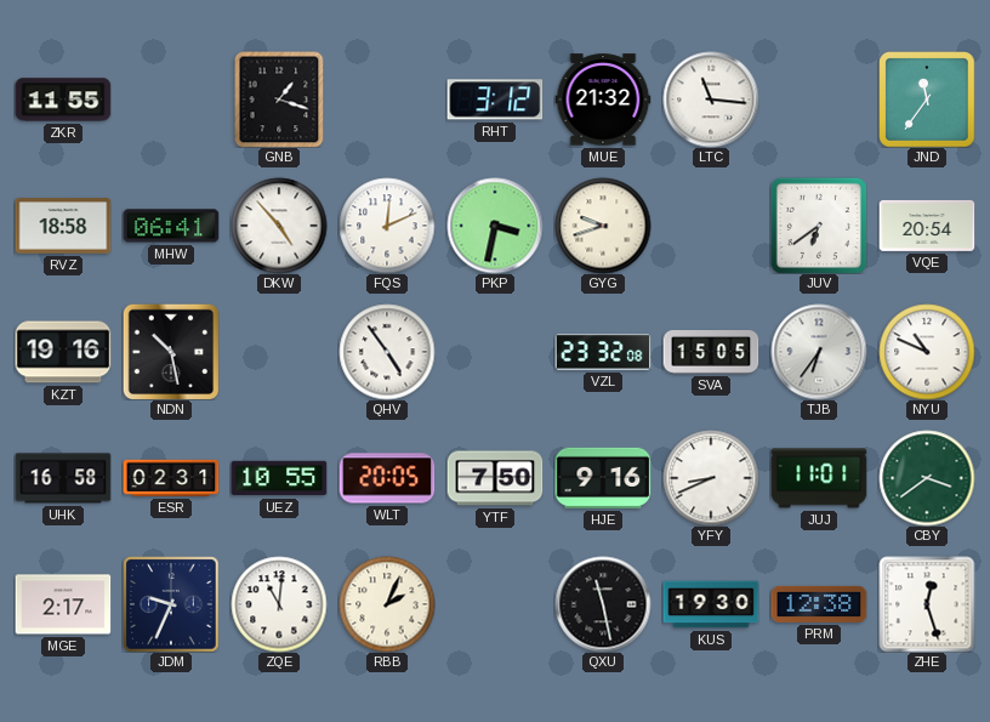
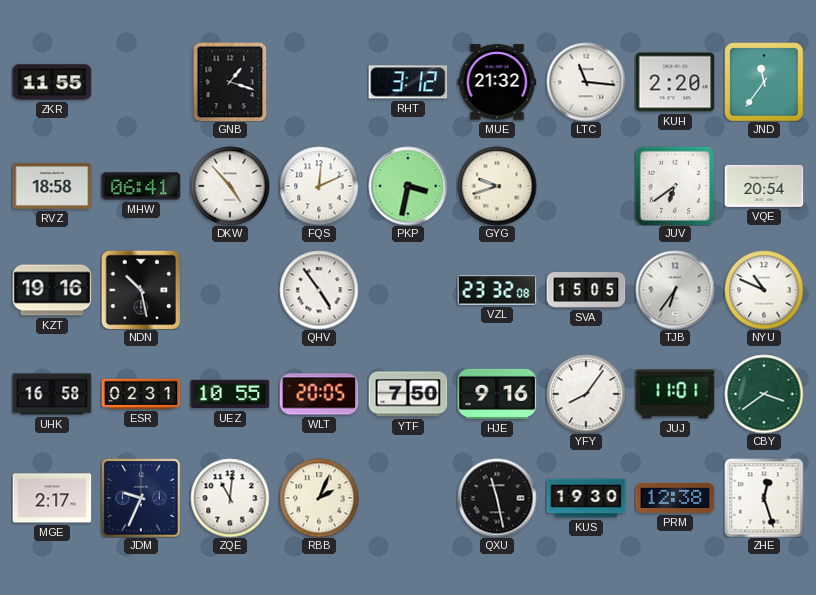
KUH: none -> 2:20 (675, 82)
YFY: 8:41 -> 8:06 (586, 394)
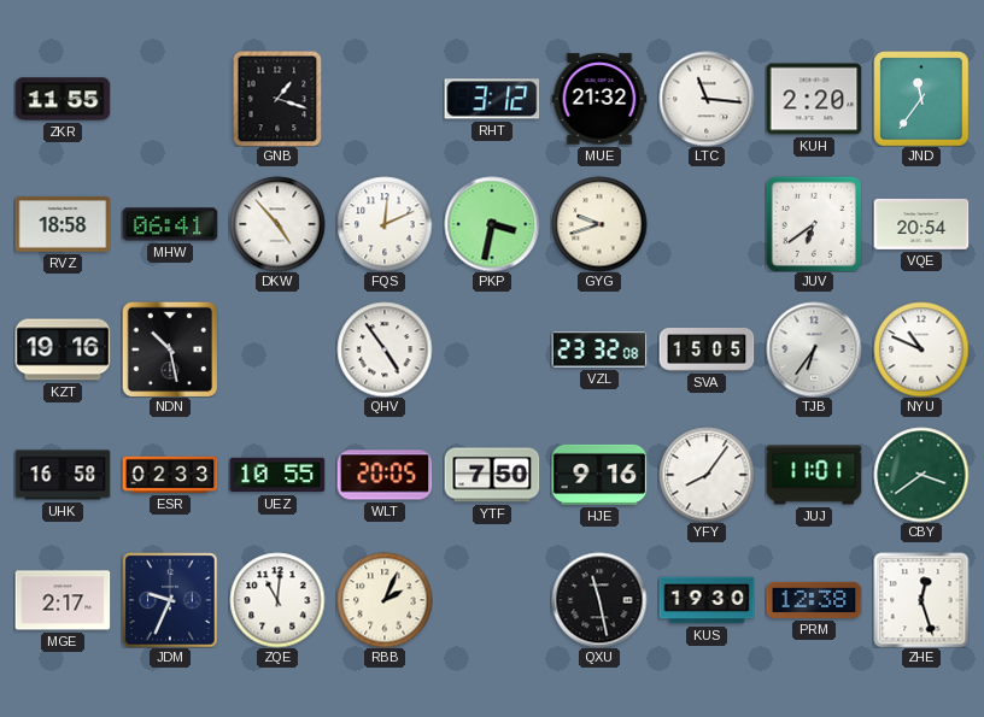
ESR: 02:31 -> 02:33 (170, 475)
